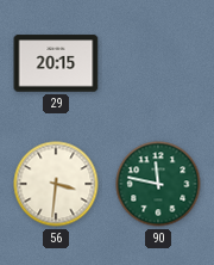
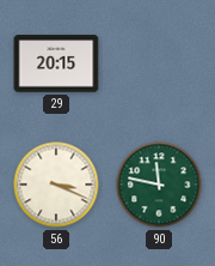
56: 3:31 -> 3:19 (56, 185)
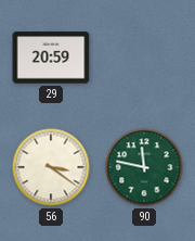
29: 20:15 -> 20:59 (51, 58)
56: 3:19 -> 3:21 (51, 167)
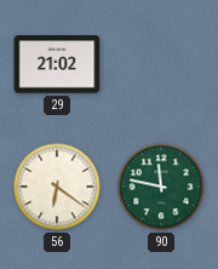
29: 20:59 -> 21:02 (57, 64)
56: 3:21 -> 6:21 (57, 187)
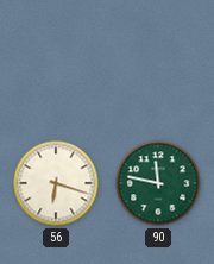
29: 21:02 -> none (57, 64)
56: 6:21 -> 6:18 (56, 183)
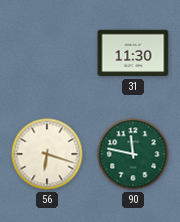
31: none -> 11:30 (133, 53)
